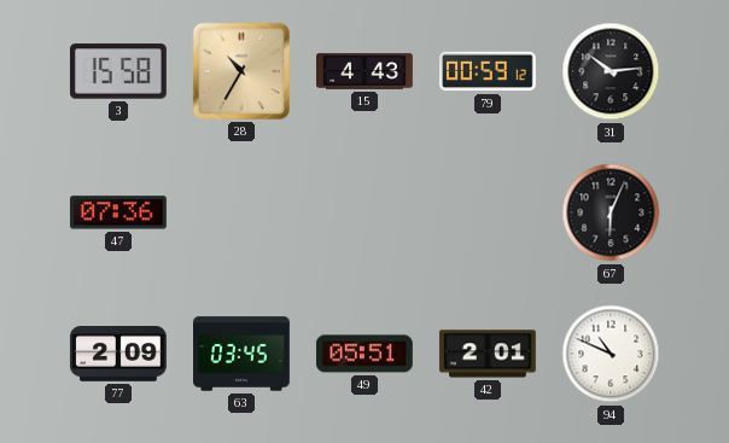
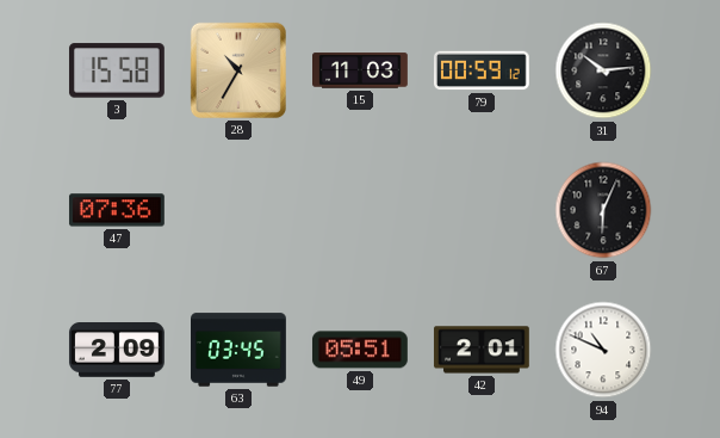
15: 4:43 -> 11:03 (361, 70)
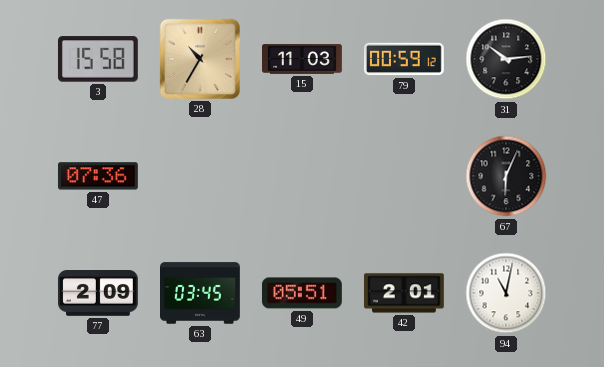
94: 10:49 -> 11:02 (506, 293)
